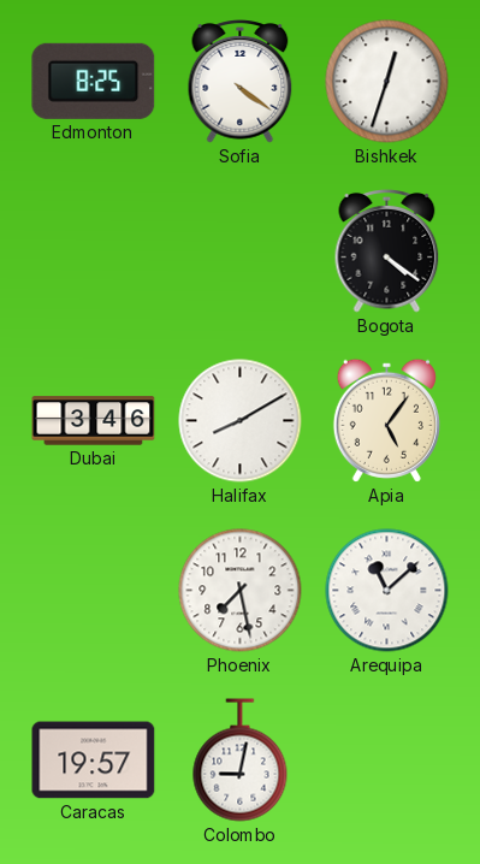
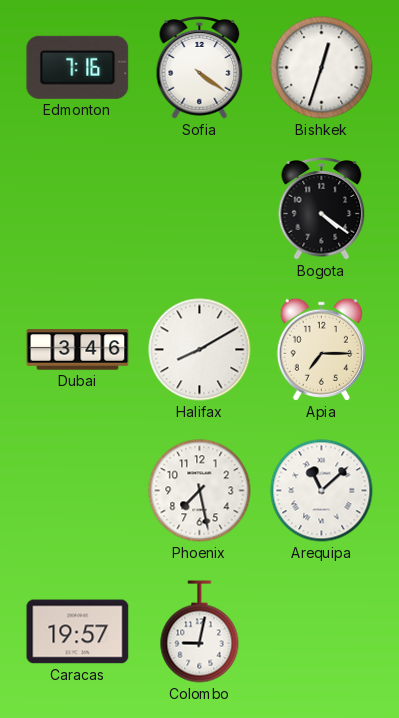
Edmonton: 8:25 -> 7:16 (78, 67)
Apia: 5:06 -> 7:15 (321, 349)
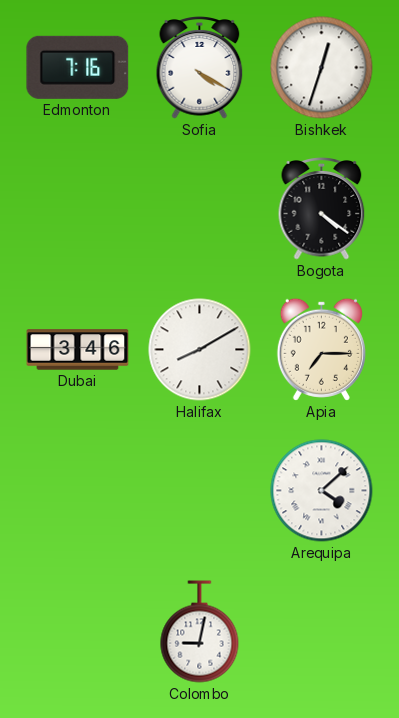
Sofia: 4:21 -> 4:20 (200, 68)
Phoenix: 7:28 -> none (200, 491)
Arequipa: 11:08 -> 4:08 (322, 491)
Caracas: 19:57 -> none (78, 632)
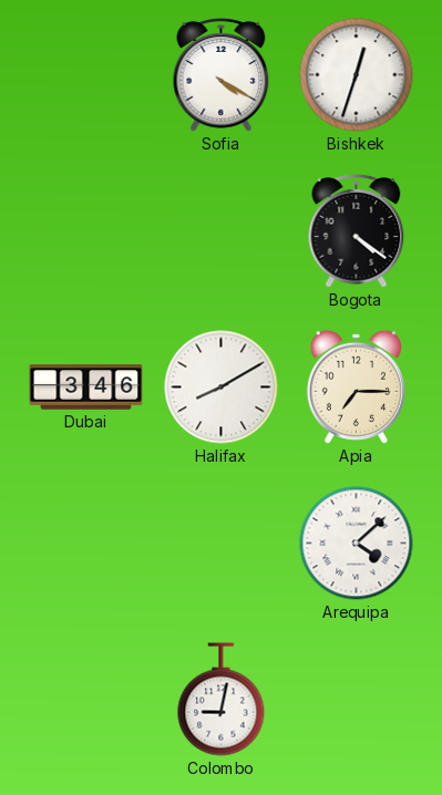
Edmonton: 7:16 -> none (78, 67)
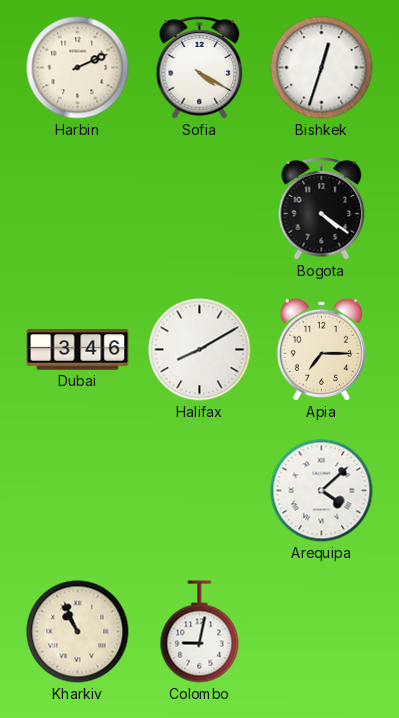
Harbin: none -> 2:11 (78, 68)
Kharkiv: none -> 10:56 (78, 632)
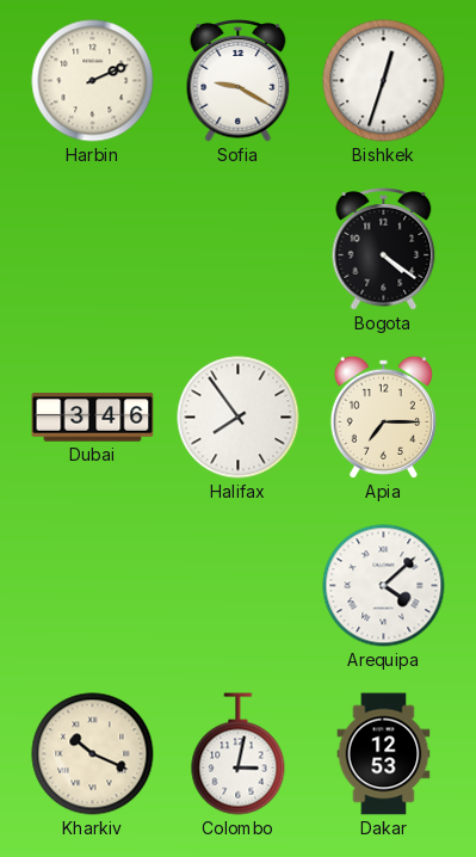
Sofia: 4:20 -> 9:20 (239, 81)
Halifax: 8:10 -> 7:54 (239, 418)
Kharkiv: 10:56 -> 10:19 (93, 754)
Colombo: 9:02 -> 3:02 (239, 754)
Dakar: none -> 12:53 (384, 754)
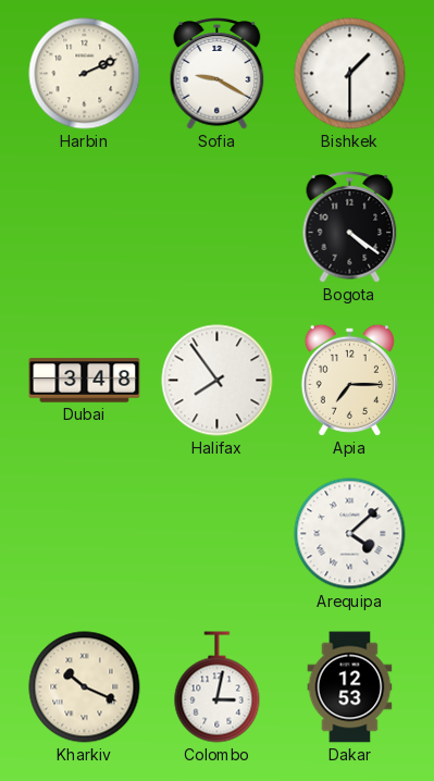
Bishkek: 12:33 -> 1:30 (350, 74)
Dubai: 3:46 -> 3:48 (85, 381)
